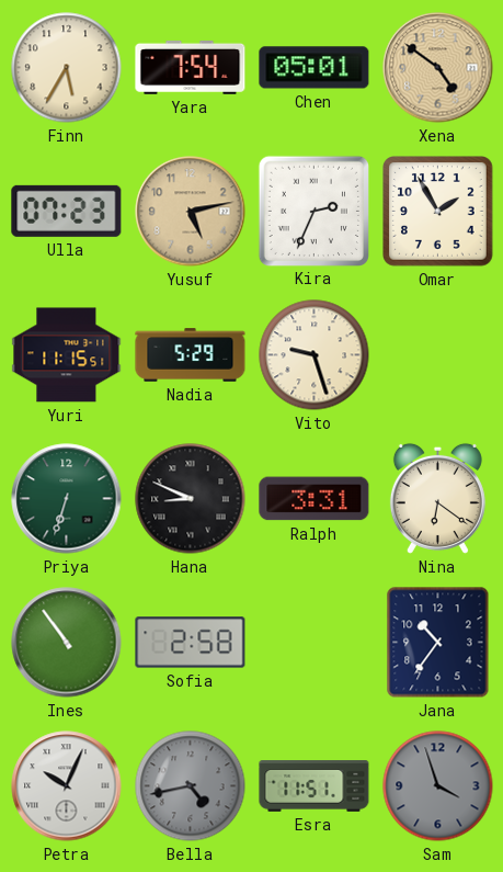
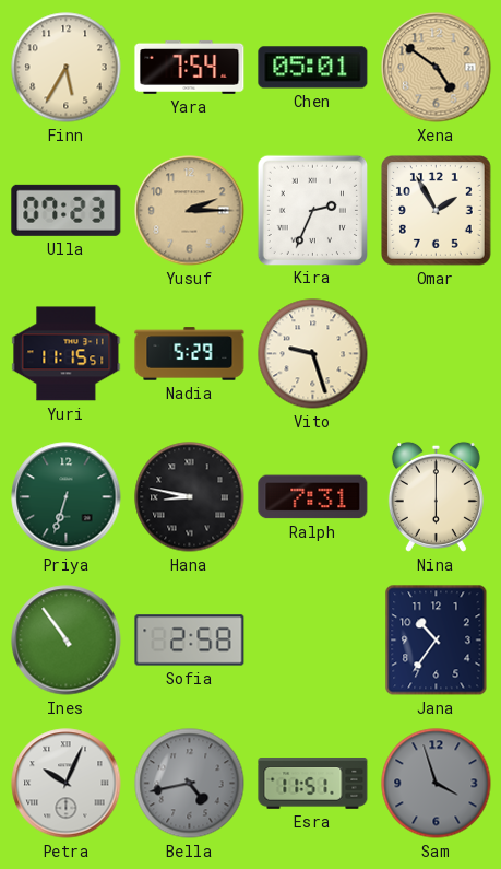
Yusuf: 5:13 -> 2:15 (190, 211)
Hana: 8:49 -> 8:47 (190, 497)
Ralph: 3:31 -> 7:31 (313, 497)
Nina: 6:21 -> 6:00 (436, 496)
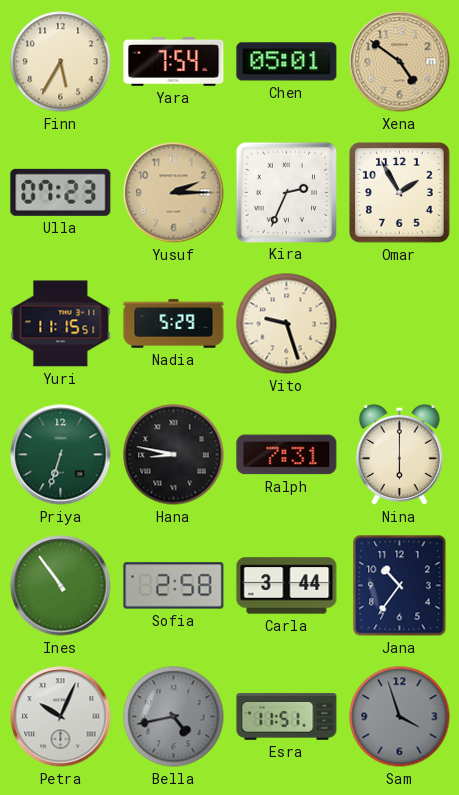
Carla: none -> 3:44 (287, 586)
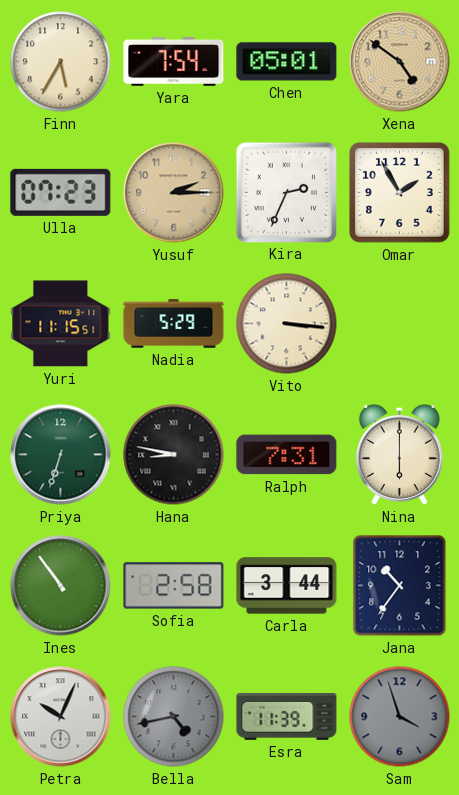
Vito: 9:27 -> 3:16 (287, 324)
Esra: 11:51 -> 11:39 (287, 717)
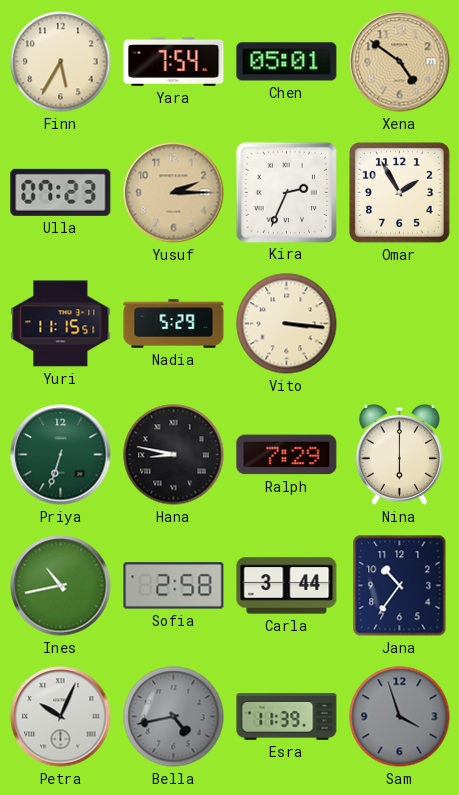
Ralph: 7:31 -> 7:29 (287, 455)
Ines: 10:54 -> 10:43 (61, 586)
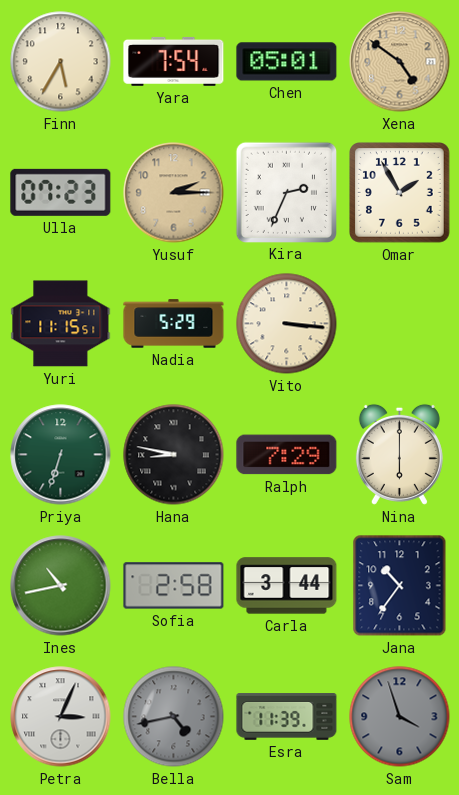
Petra: 10:04 -> 3:04 (61, 717)
